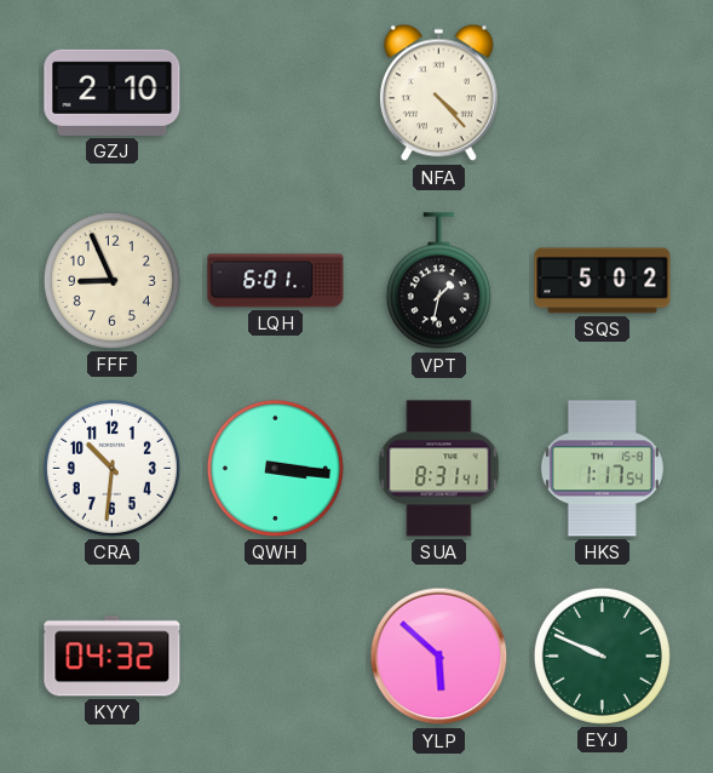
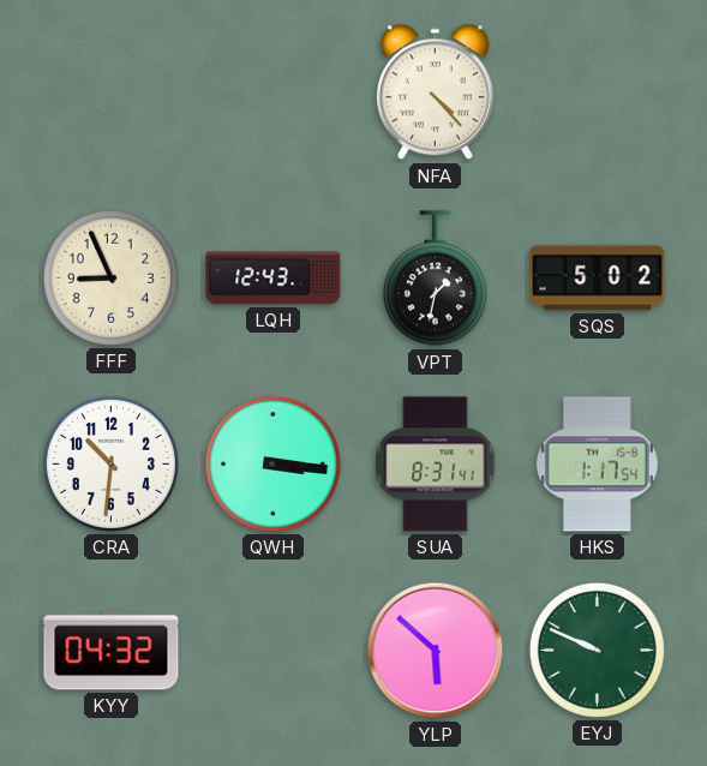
GZJ: 2:10 -> none (113, 92)
LQH: 6:01 -> 12:43 (274, 279)
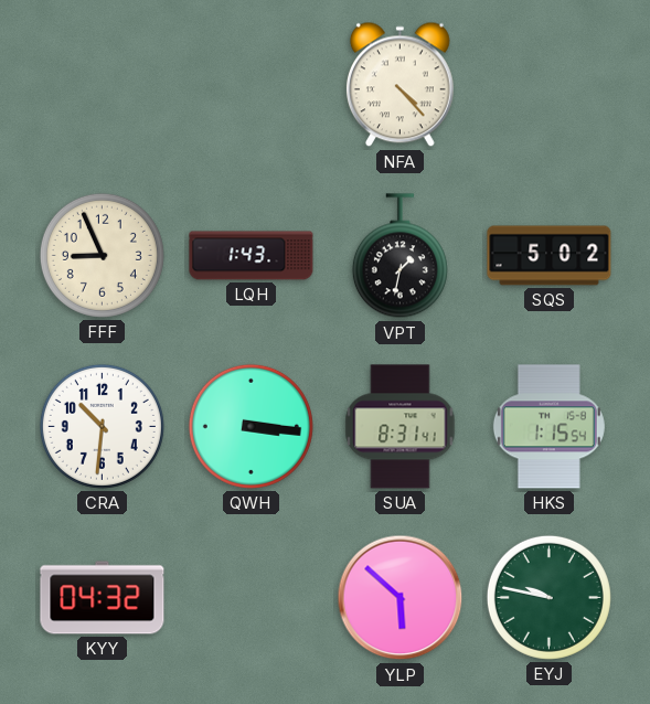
LQH: 12:43 -> 1:43 (252, 256)
HKS: 1:17 -> 1:15 (548, 427)
EYJ: 9:49 -> 9:47 (548, 597)
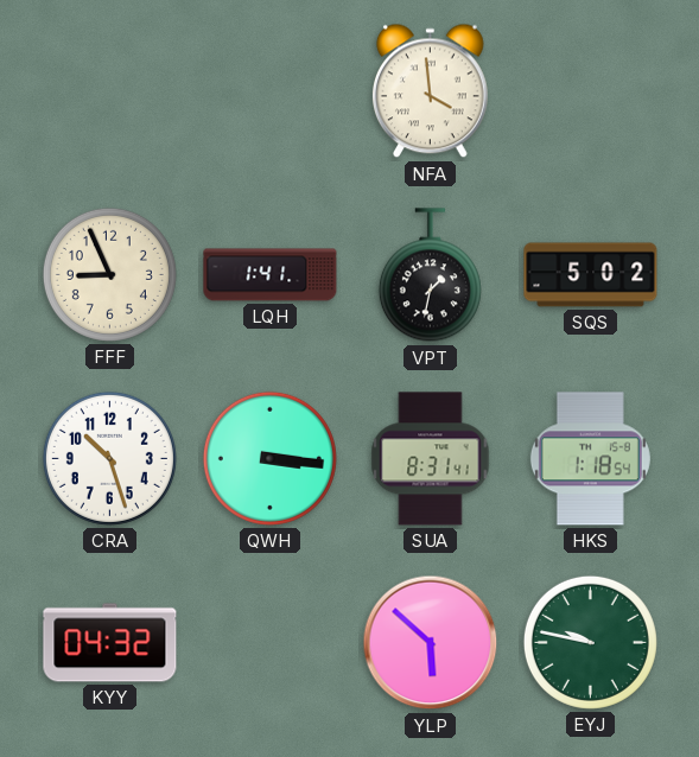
NFA: 4:23 -> 3:59 (430, 91)
LQH: 1:43 -> 1:41 (271, 275)
CRA: 10:31 -> 10:27 (109, 458)
HKS: 1:15 -> 1:18 (590, 459)
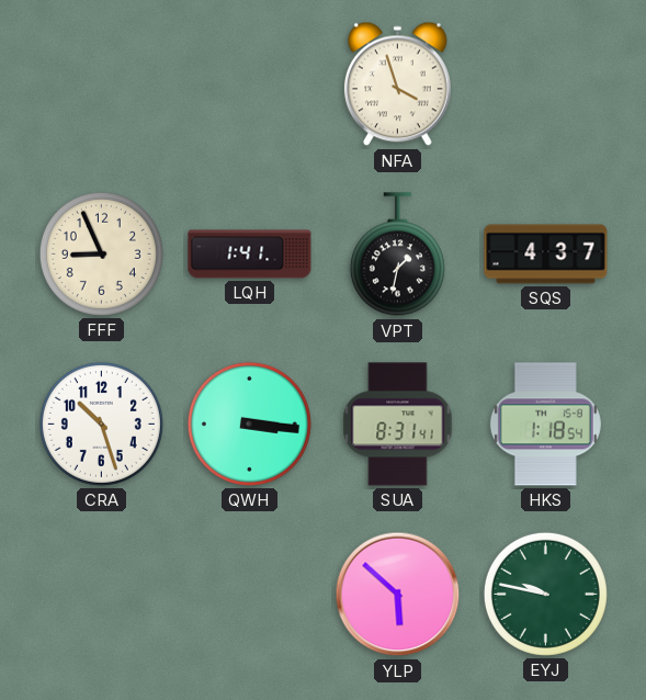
NFA: 3:59 -> 3:57 (397, 84)
SQS: 5:02 -> 4:37 (546, 255)
KYY: 04:32 -> none (110, 643)
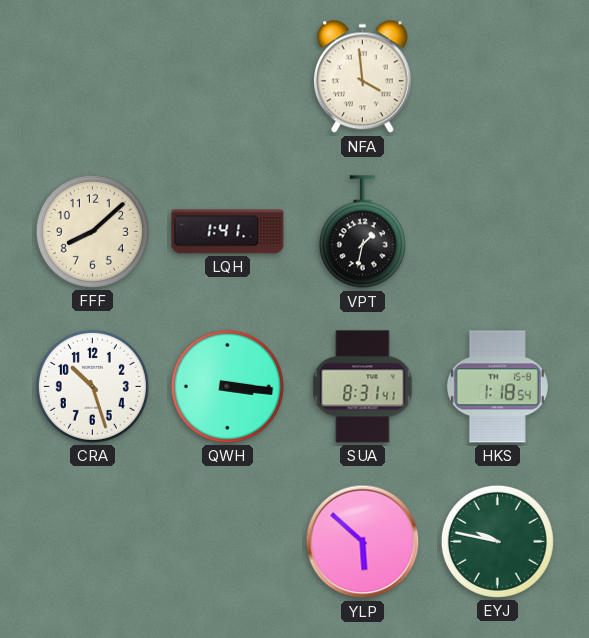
NFA: 3:57 -> 3:59 (362, 77)
FFF: 8:56 -> 8:08 (92, 231)
SQS: 4:37 -> none (546, 255)
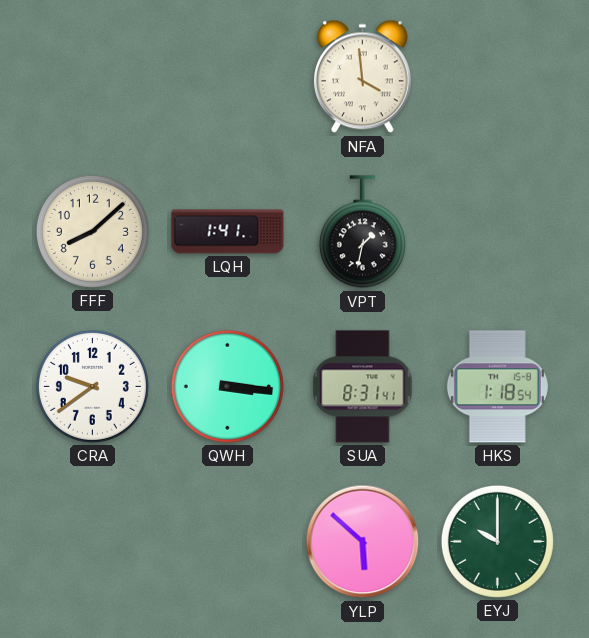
CRA: 10:27 -> 9:39 (92, 386)
EYJ: 9:47 -> 10:00 (497, 541)
